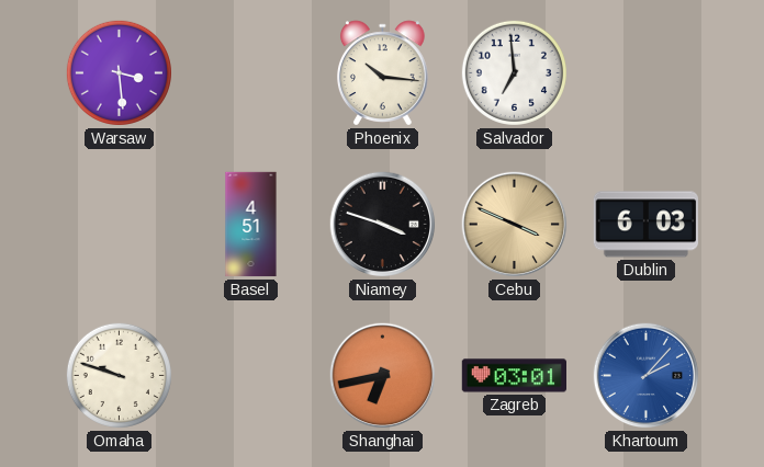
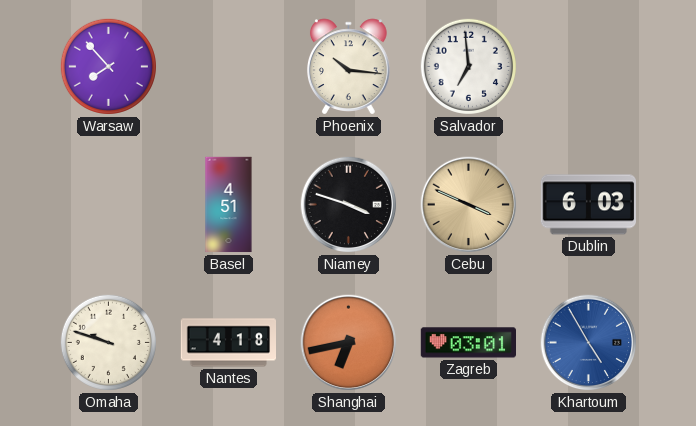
Warsaw: 3:29 -> 7:53 (108, 66)
Nantes: none -> 4:18 (228, 343)
Khartoum: 2:07 -> 4:55 (589, 343)
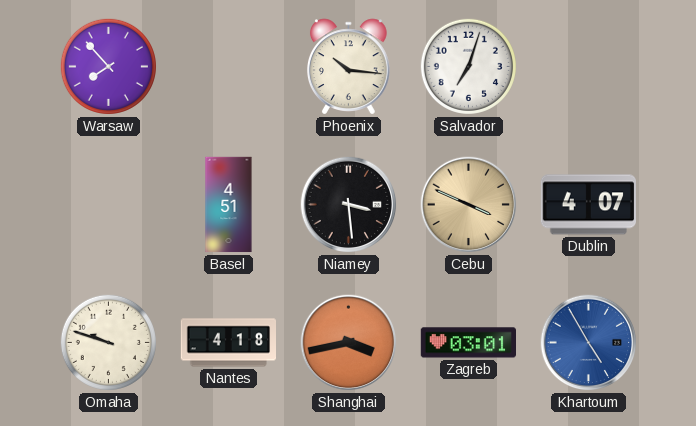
Salvador: 6:59 -> 7:03 (468, 66)
Niamey: 3:48 -> 3:29 (349, 205)
Dublin: 6:03 -> 4:07 (588, 205)
Shanghai: 6:43 -> 3:43 (349, 343)
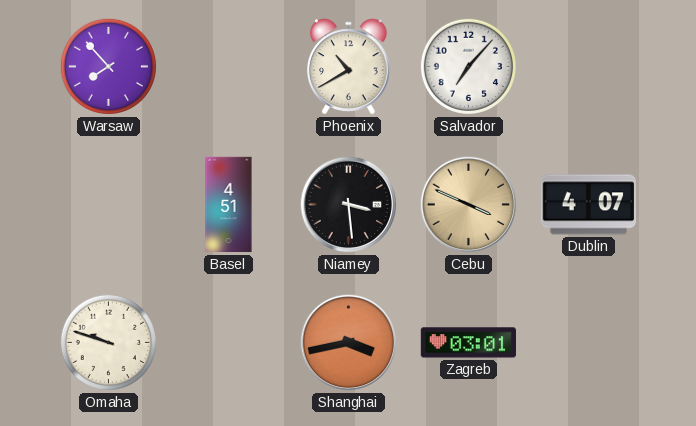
Phoenix: 10:16 -> 10:40 (349, 67)
Salvador: 7:03 -> 7:07 (468, 66)
Nantes: 4:18 -> none (228, 343)
Khartoum: 4:55 -> none (589, 343)
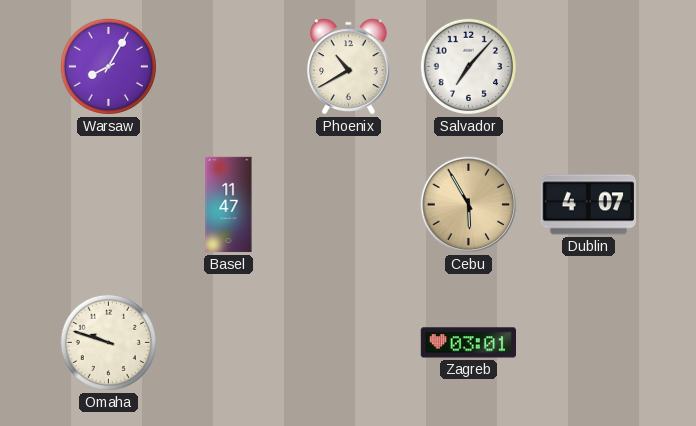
Warsaw: 7:53 -> 8:05 (108, 66)
Basel: 4:51 -> 11:47 (229, 205)
Niamey: 3:29 -> none (349, 205)
Cebu: 3:49 -> 5:55 (469, 205)
Shanghai: 3:43 -> none (349, 343)
